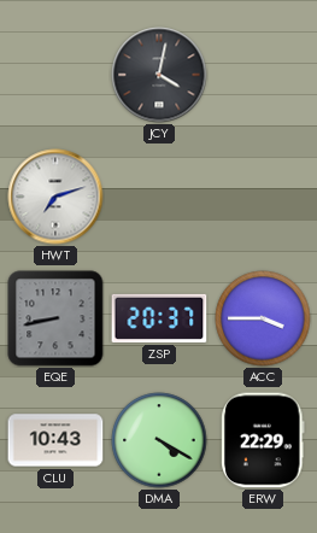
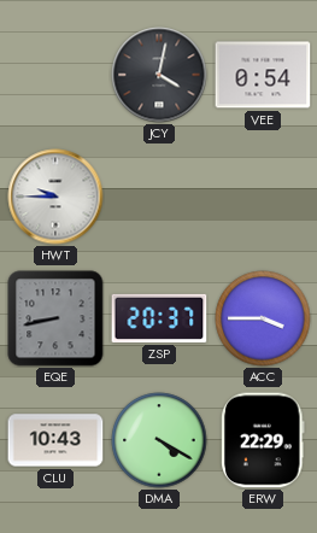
VEE: none -> 0:54 (263, 75)
HWT: 7:12 -> 9:45 (55, 197)
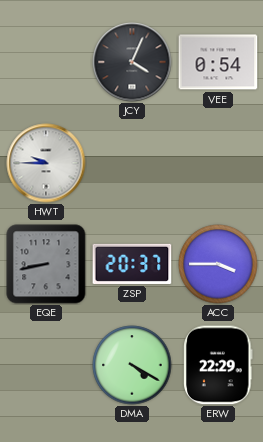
JCY: 4:02 -> 4:04 (132, 62)
CLU: 10:43 -> none (55, 440)
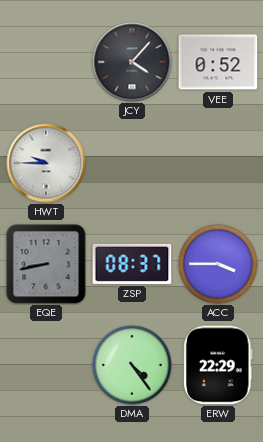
JCY: 4:04 -> 4:07 (132, 62)
VEE: 0:54 -> 0:52 (218, 62)
ZSP: 20:37 -> 08:37 (132, 264)
DMA: 4:20 -> 4:24 (132, 365)
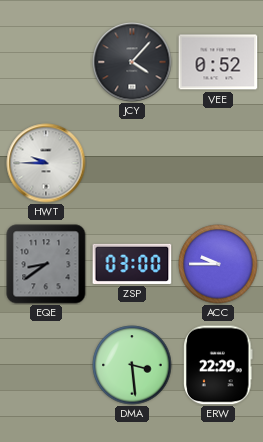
EQE: 8:43 -> 8:39 (46, 264)
ZSP: 08:37 -> 03:00 (132, 264)
ACC: 3:45 -> 9:45 (218, 264)
DMA: 4:24 -> 3:29 (132, 365)
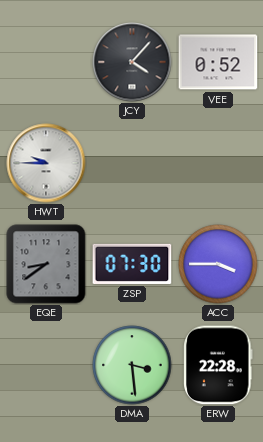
ZSP: 03:00 -> 07:30 (132, 264)
ACC: 9:45 -> 3:45 (218, 264)
ERW: 22:29 -> 22:28 (218, 365)
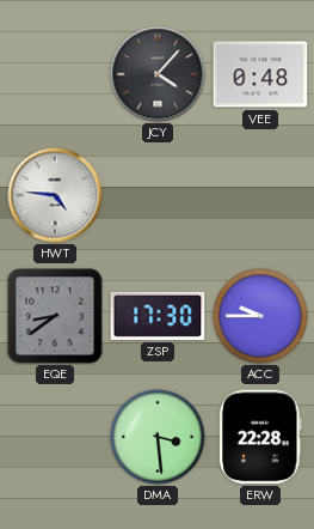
VEE: 0:52 -> 0:48 (260, 74)
HWT: 9:45 -> 4:46 (55, 195)
ZSP: 07:30 -> 17:30 (158, 316)
ACC: 3:45 -> 9:45 (260, 316)
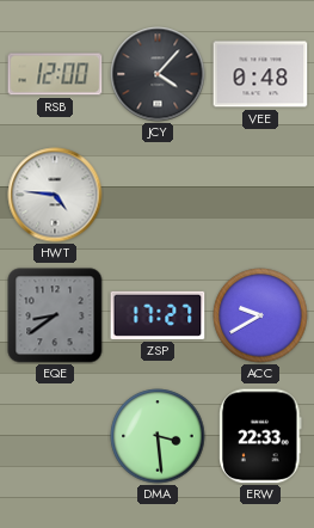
RSB: none -> 12:00 (55, 74)
ZSP: 17:30 -> 17:27 (158, 315)
ACC: 9:45 -> 9:40 (260, 315)
ERW: 22:28 -> 22:33 (260, 436)
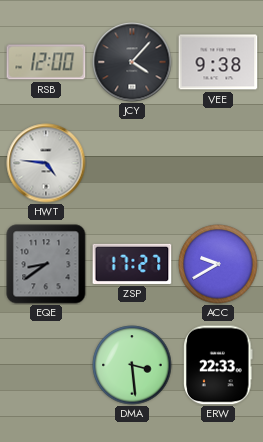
VEE: 0:48 -> 9:38 (218, 62)
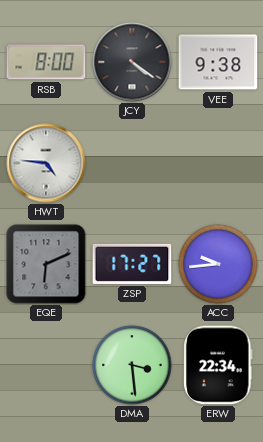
RSB: 12:00 -> 8:00 (46, 62)
JCY: 4:07 -> 4:21 (132, 62)
EQE: 8:39 -> 6:11 (46, 264)
ACC: 9:40 -> 9:44 (218, 264)
ERW: 22:33 -> 22:34 (218, 365)
